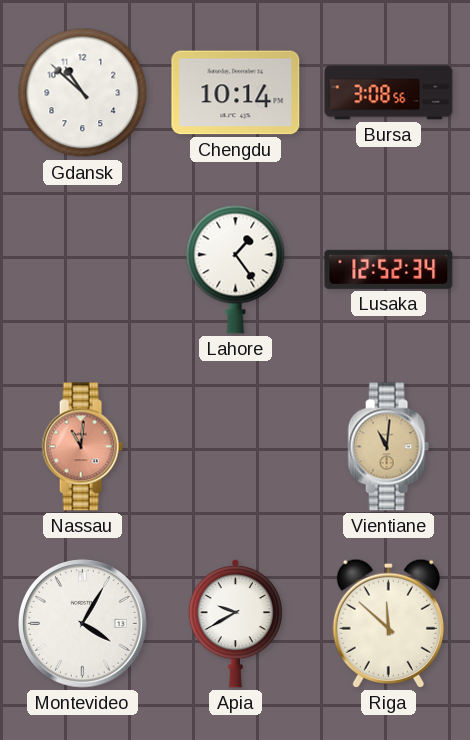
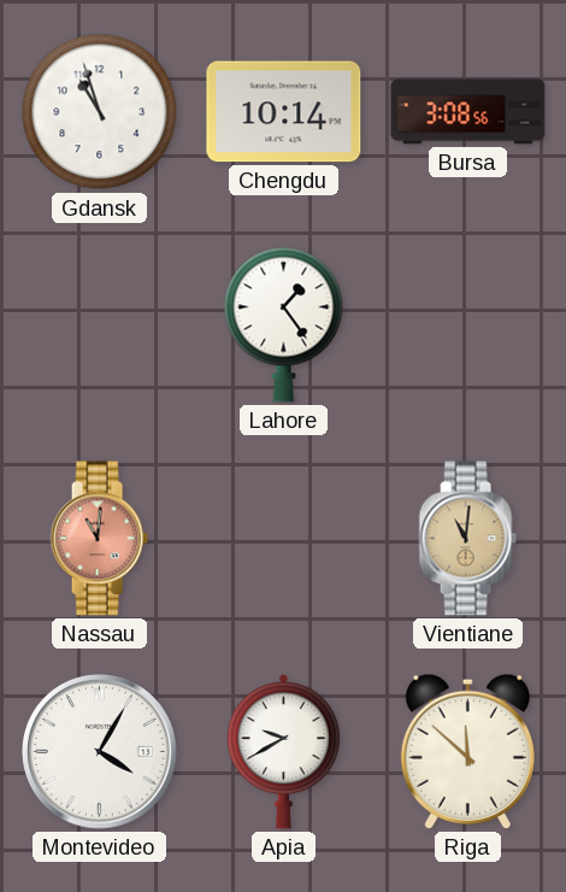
Gdansk: 10:52 -> 10:57 (100, 112)
Lusaka: 12:52 -> none (389, 269)
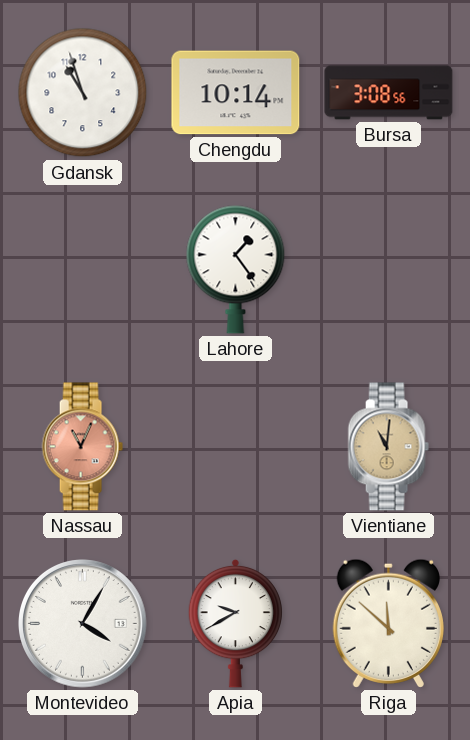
Nassau: 11:01 -> 11:04 (82, 447)
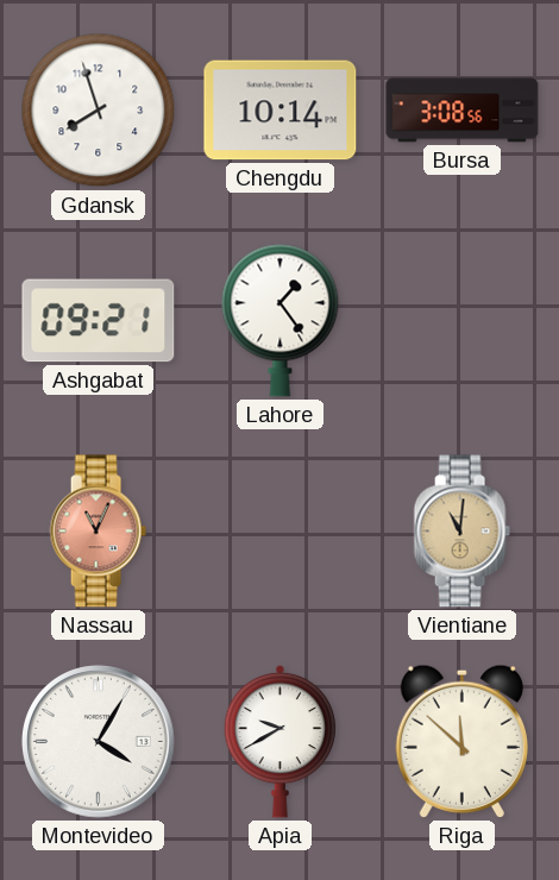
Gdansk: 10:57 -> 7:57 (99, 111)
Ashgabat: none -> 09:21 (99, 321)
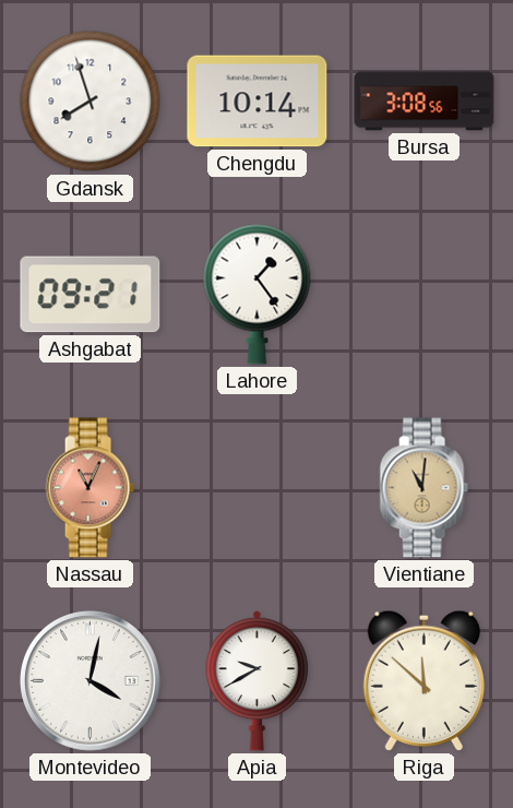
Montevideo: 4:05 -> 4:02 (91, 681)
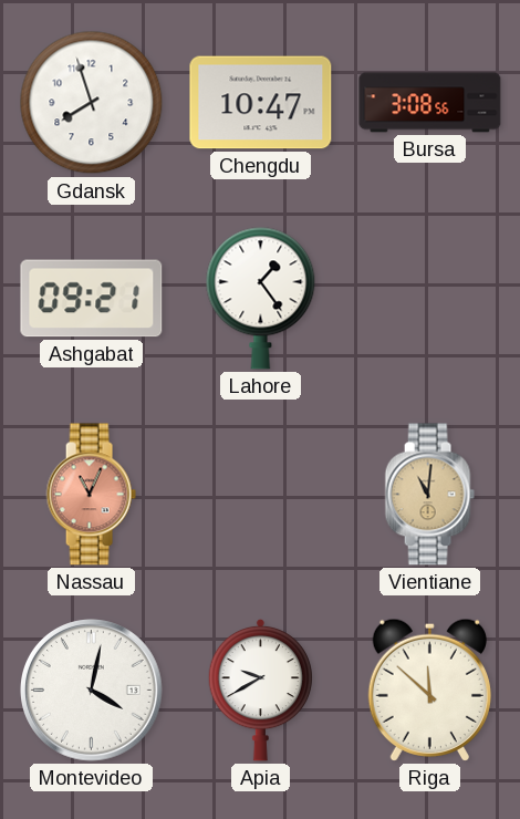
Chengdu: 10:14 -> 10:47 (261, 103)
